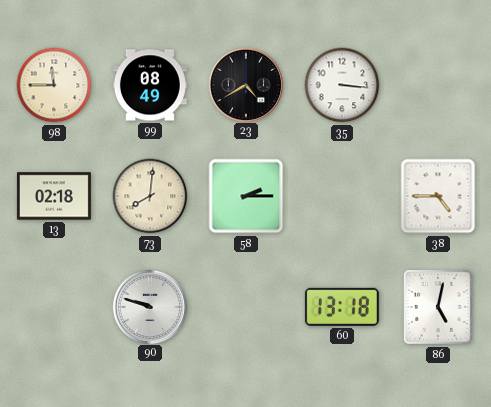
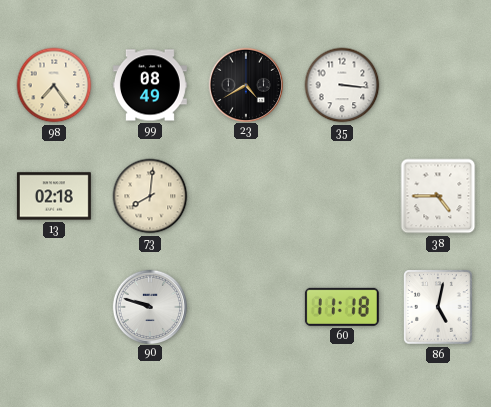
98: 11:45 -> 7:24 (54, 85)
58: 2:15 -> none (246, 196)
60: 13:18 -> 11:18 (342, 307)
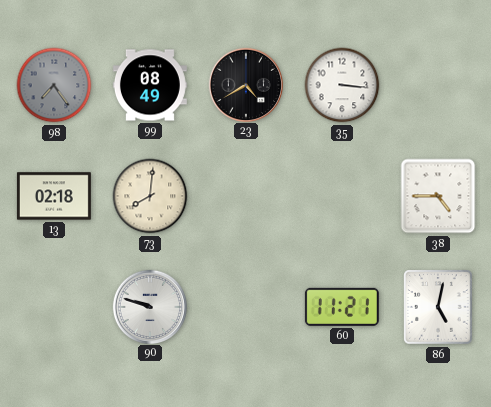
98 dial: cream -> grey (54, 85)
60: 11:18 -> 11:21 (342, 307)
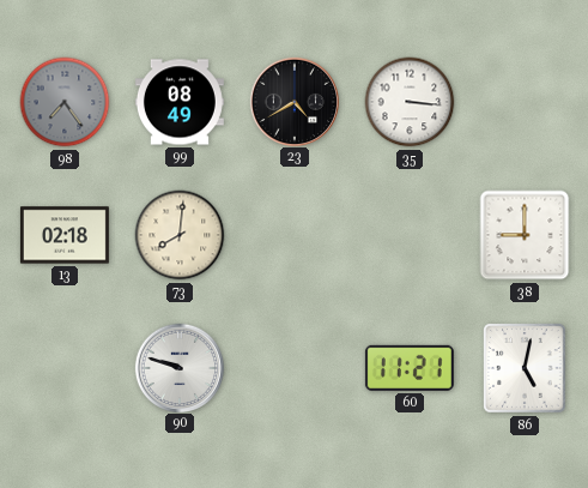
38: 4:45 -> 9:00 (525, 235)
